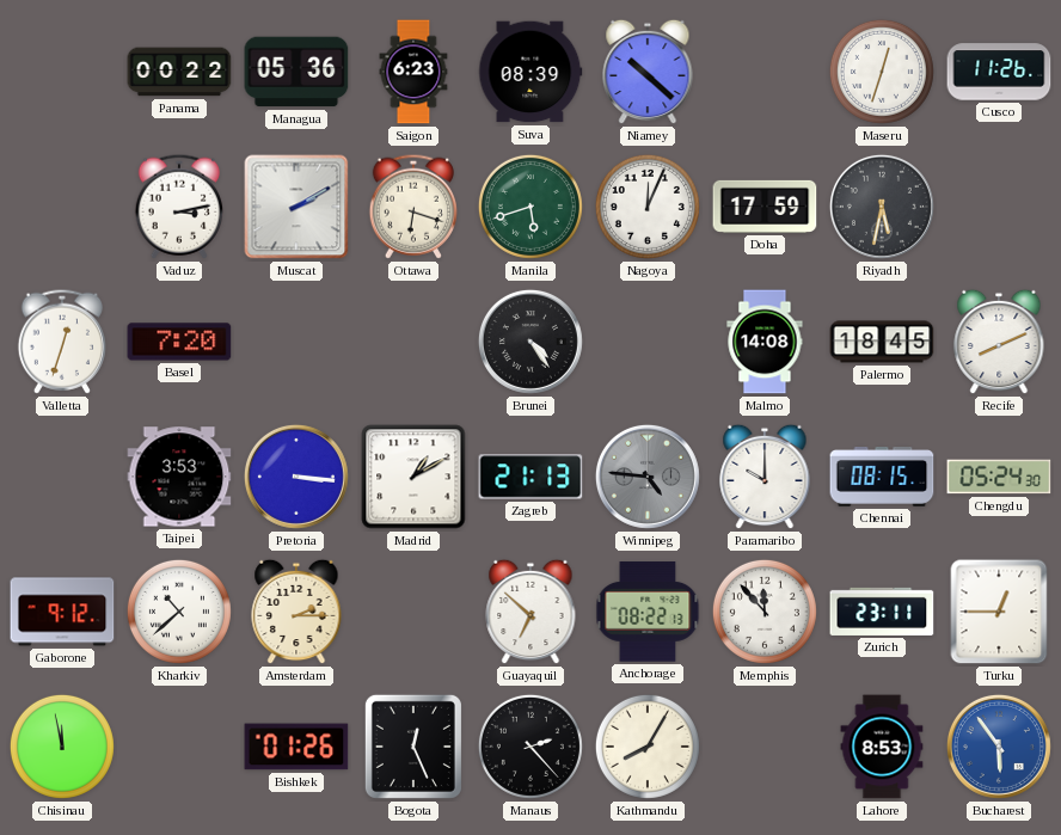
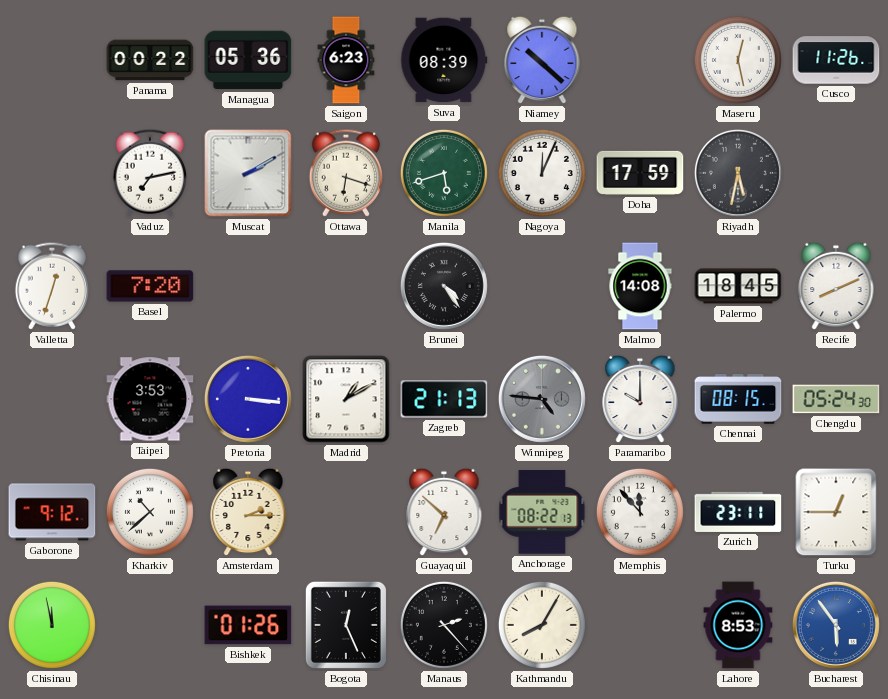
Maseru: 12:33 -> 12:28 (738, 60)
Vaduz: 3:13 -> 7:13 (149, 173)
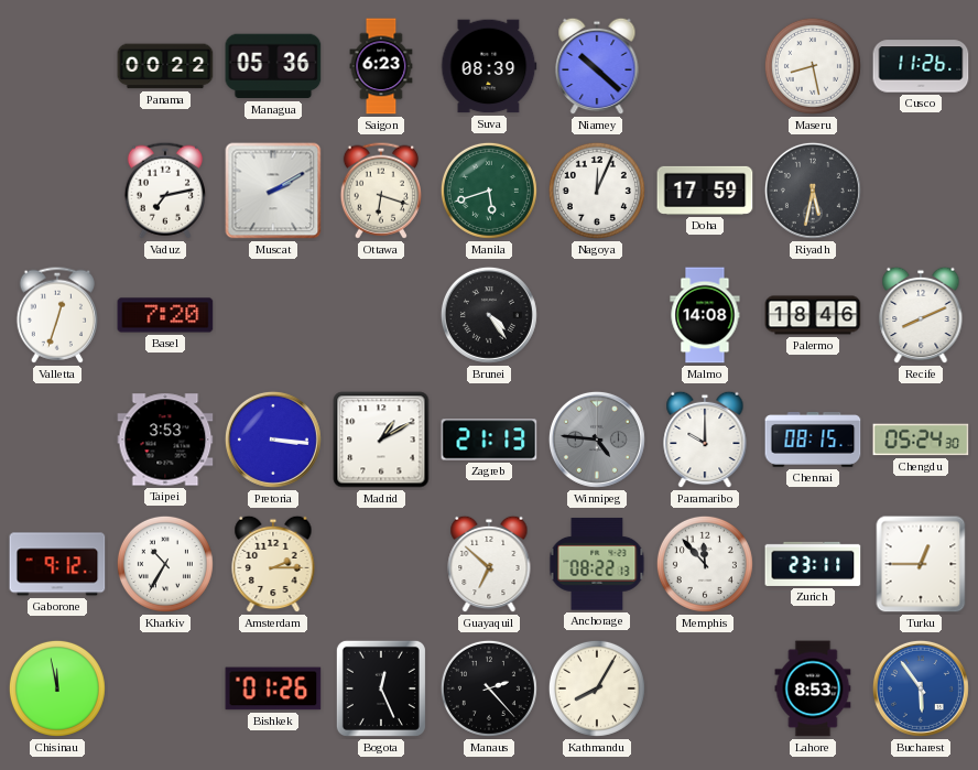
Maseru: 12:28 -> 8:28 (813, 66)
Palermo: 18:45 -> 18:46 (813, 315)
Kharkiv: 10:38 -> 10:35 (165, 564)
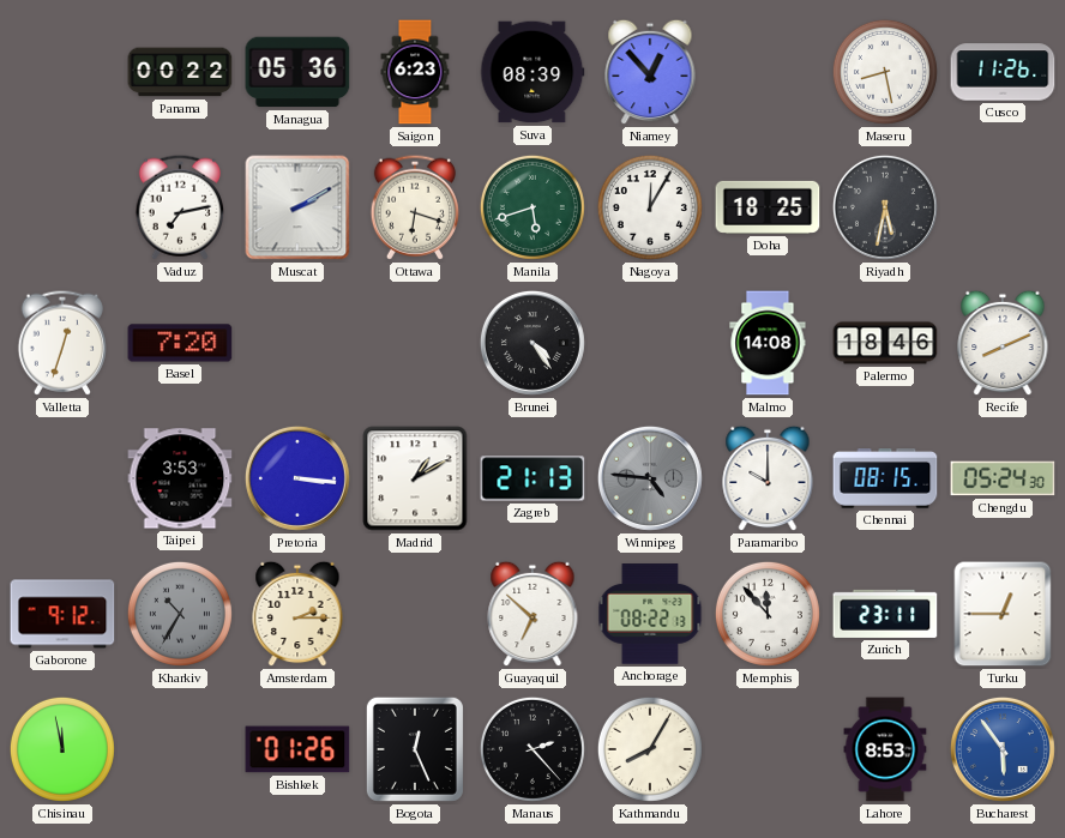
Niamey: 10:22 -> 12:53 (650, 72)
Nagoya: 12:04 -> 12:05 (650, 207)
Doha: 17:59 -> 18:25 (768, 207)
Kharkiv dial: white -> grey (180, 614)
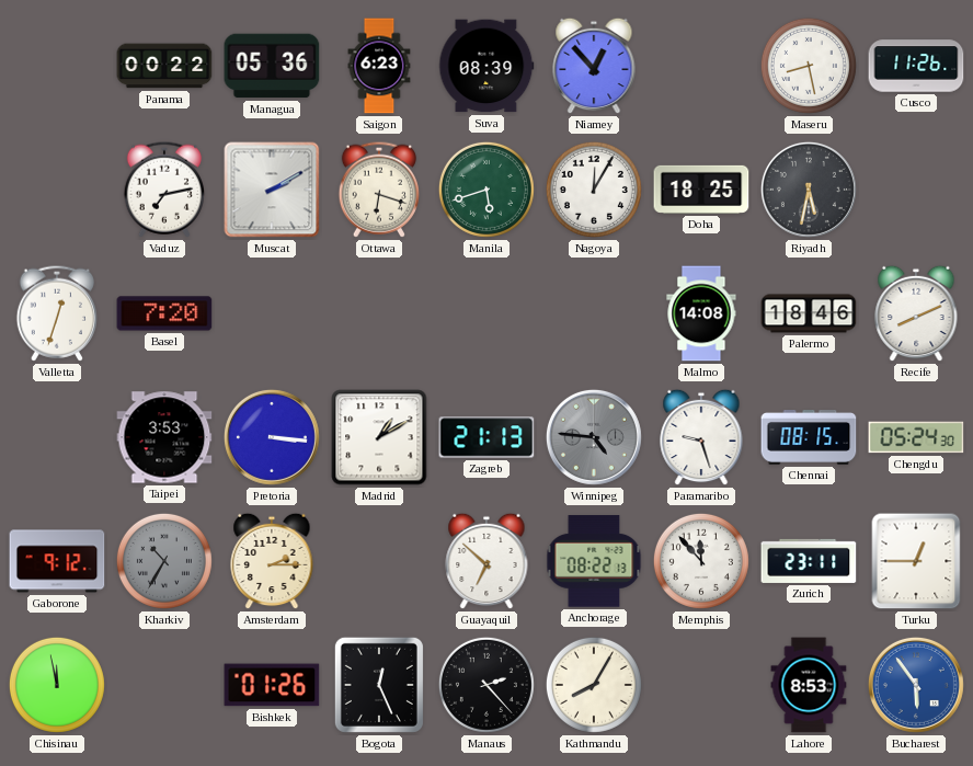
Brunei: 4:24 -> none (532, 343)
Paramaribo: 10:00 -> 9:27 (701, 437)
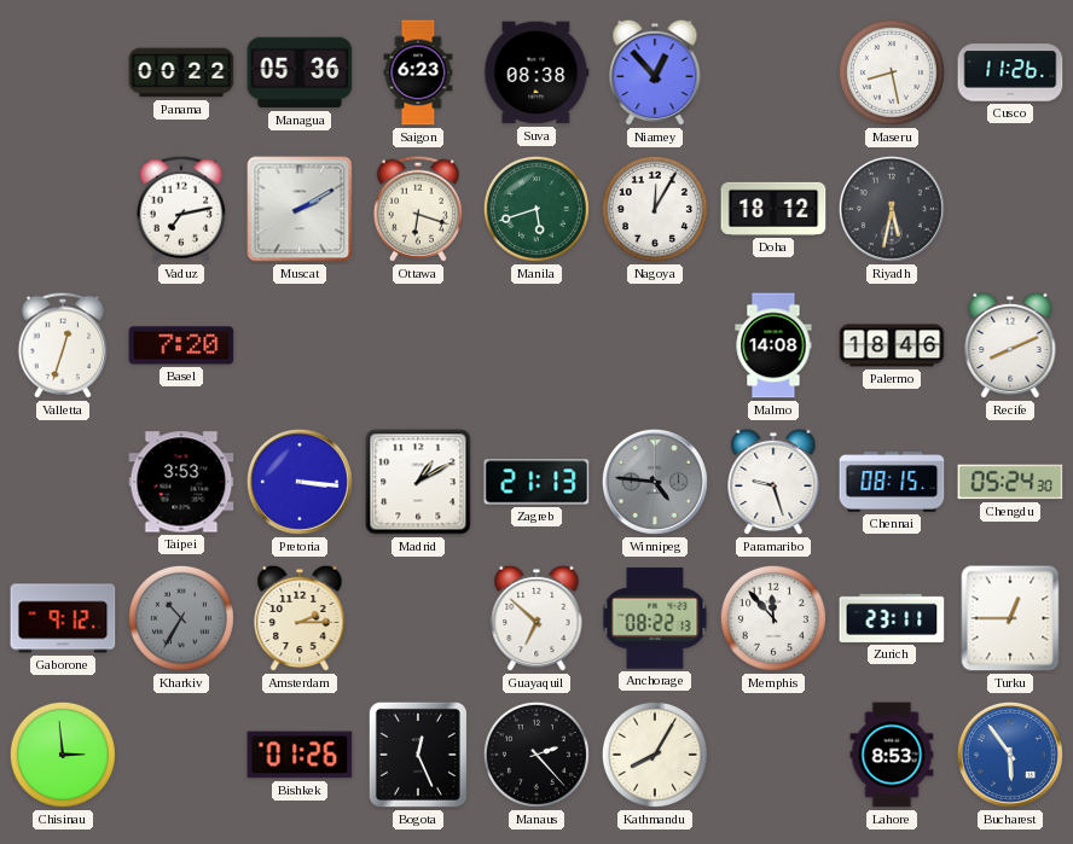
Suva: 08:39 -> 08:38 (536, 72)
Doha: 18:25 -> 18:12 (773, 209)
Chisinau: 11:58 -> 2:59 (63, 755)
